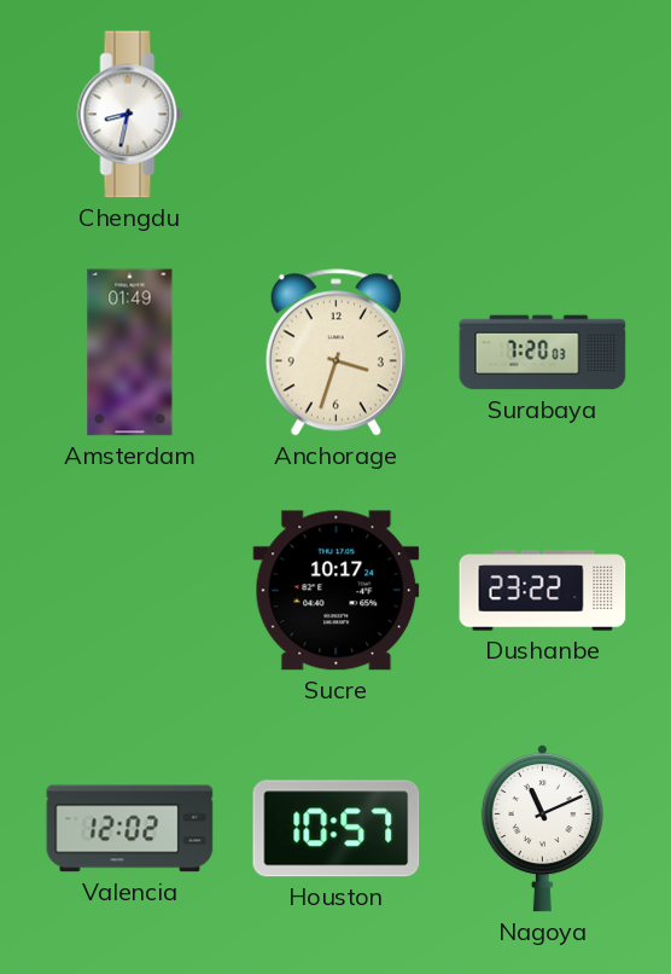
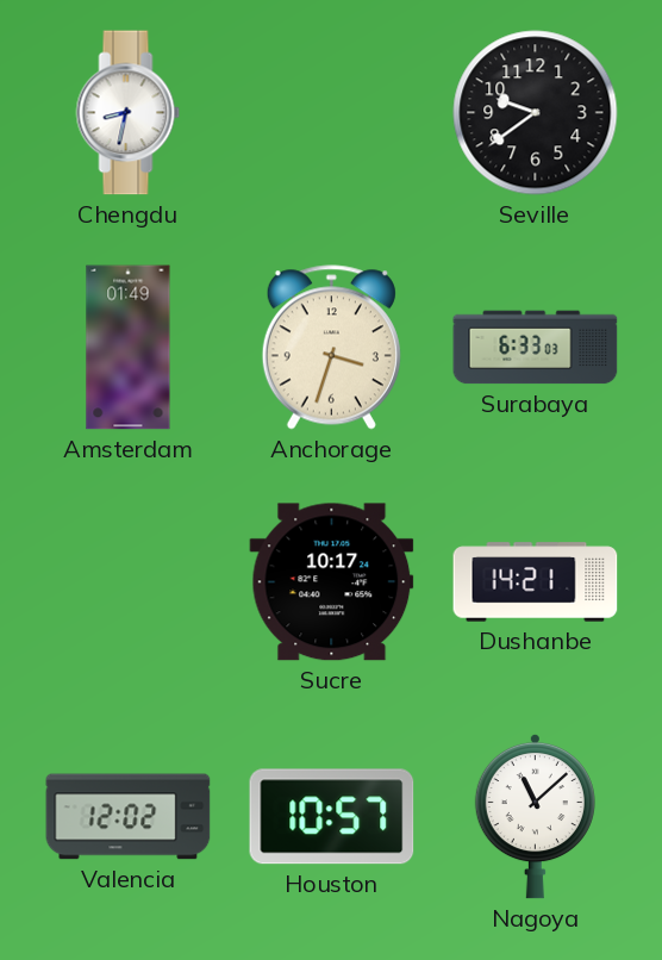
Seville: none -> 9:39 (536, 113)
Surabaya: 7:20 -> 6:33 (536, 348)
Dushanbe: 23:22 -> 14:21 (536, 582)
Nagoya: 11:11 -> 11:08 (535, 816)
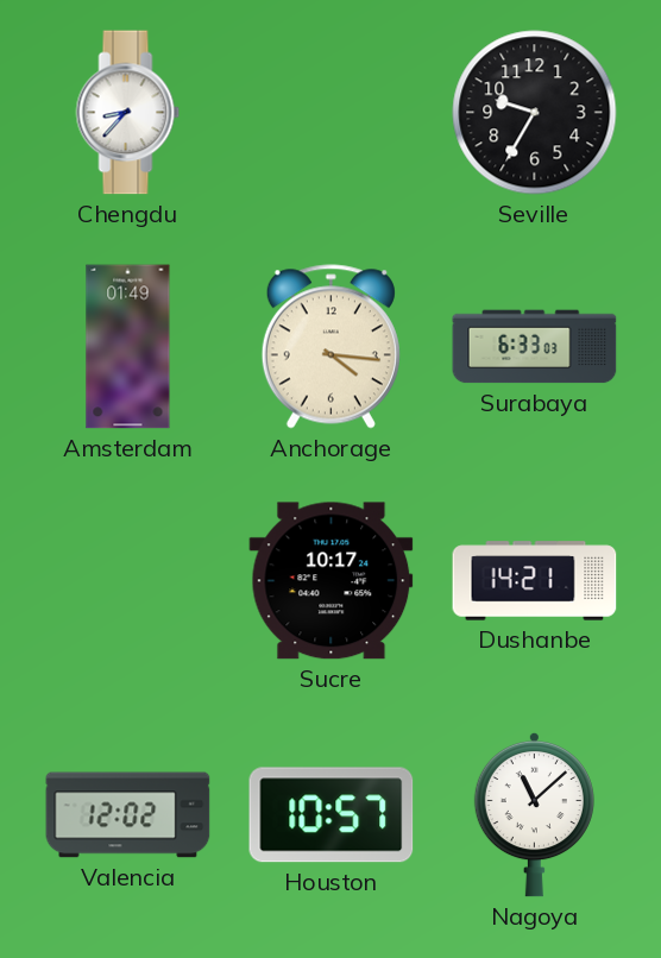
Chengdu: 8:32 -> 8:37 (128, 113)
Seville: 9:39 -> 9:35 (535, 113)
Anchorage: 3:33 -> 4:16 (330, 347)
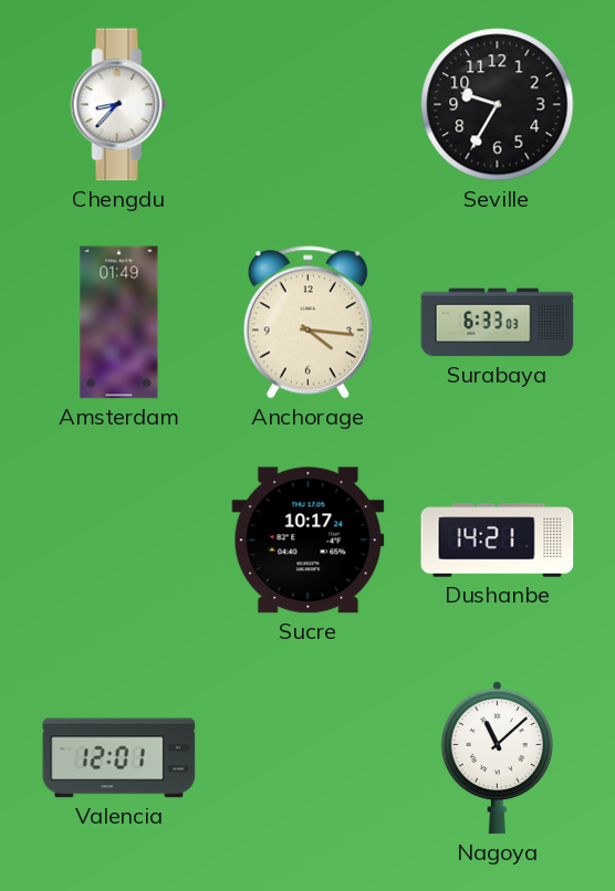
Valencia: 12:02 -> 12:01 (119, 758)
Houston: 10:57 -> none (332, 815)
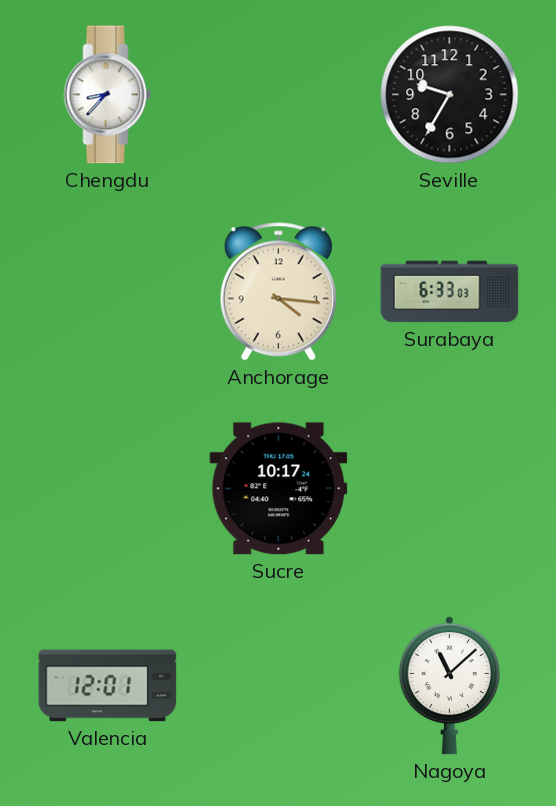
Amsterdam: 01:49 -> none (119, 323)
Dushanbe: 14:21 -> none (498, 541)
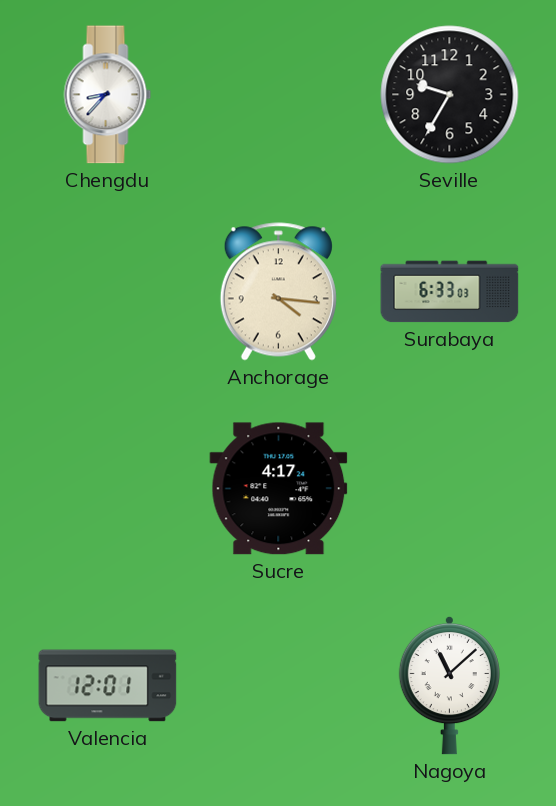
Sucre: 10:17 -> 4:17 (279, 489)
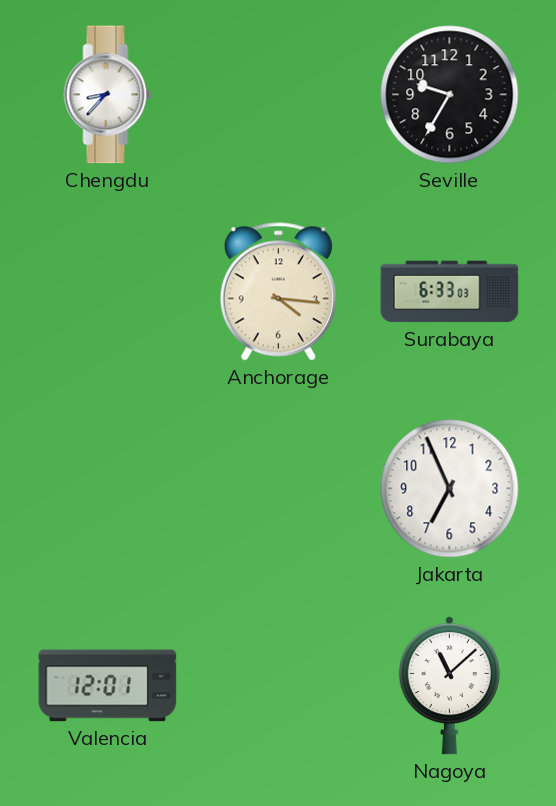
Sucre: 4:17 -> none (279, 489)
Jakarta: none -> 6:56 (450, 489)
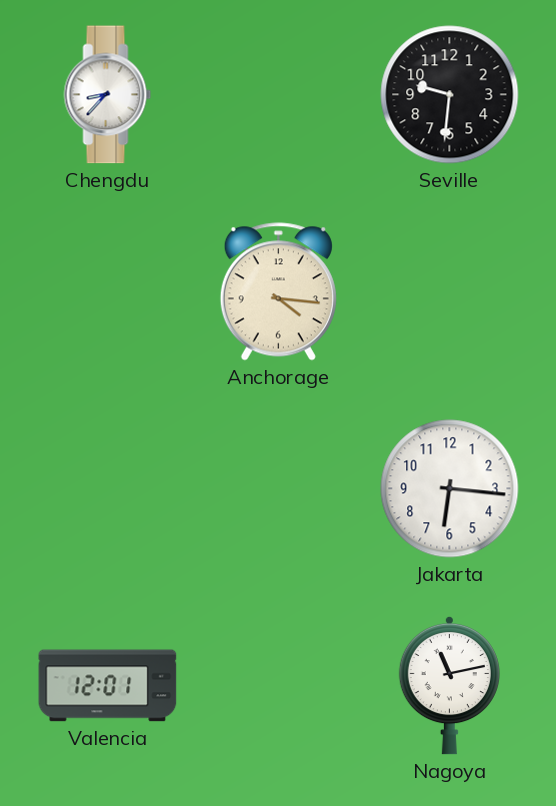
Seville: 9:35 -> 9:31 (450, 95)
Surabaya: 6:33 -> none (450, 292)
Jakarta: 6:56 -> 6:16 (450, 489)
Nagoya: 11:08 -> 11:13 (449, 685)
